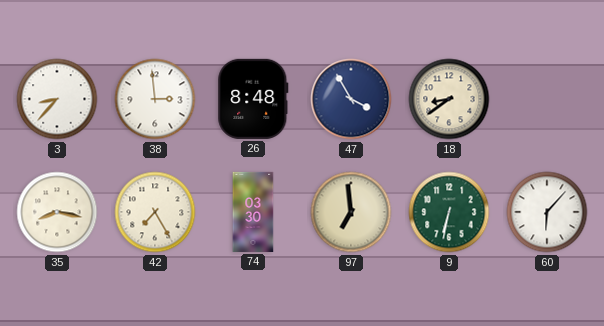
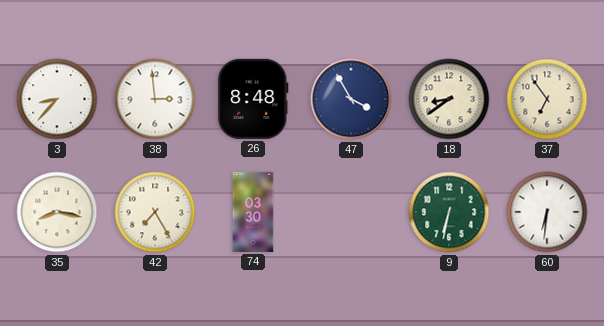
37: none -> 6:54 (547, 99)
97: 6:59 -> none (351, 212)
60: 6:07 -> 6:31 (547, 212)
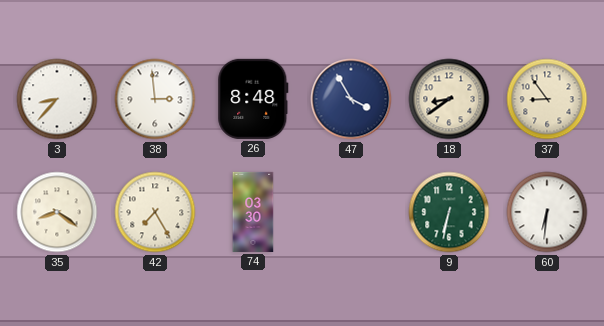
37: 6:54 -> 8:54 (547, 99)
35: 8:17 -> 8:21 (57, 212)
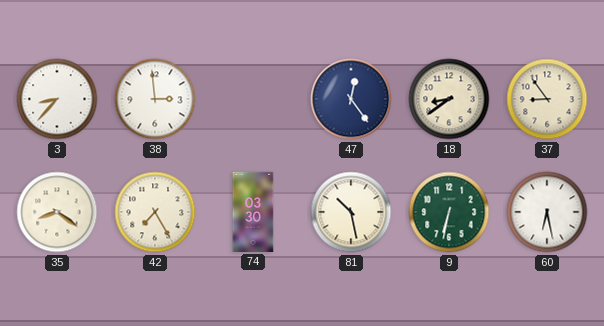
26: 8:48 -> none (253, 99)
47: 3:55 -> 12:24 (351, 99)
81: none -> 10:28 (351, 212)
60: 6:31 -> 6:28 (547, 212)
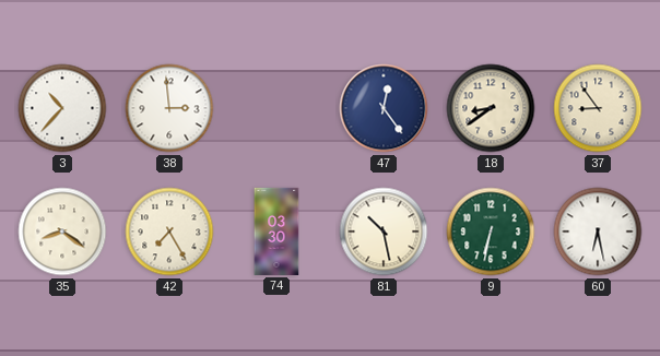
3: 8:37 -> 10:37 (62, 108)
